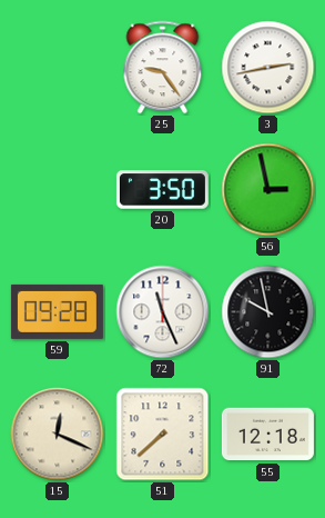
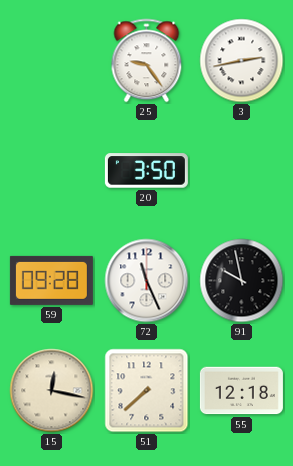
56: 2:58 -> none (268, 190)
15: 12:19 -> 12:17 (52, 391)
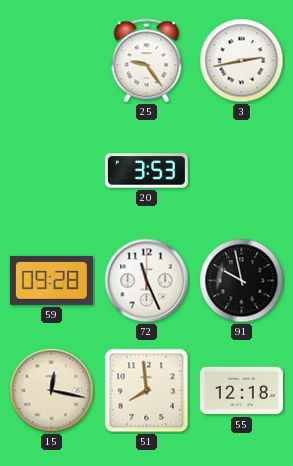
20: 3:50 -> 3:53 (146, 171)
51: 7:38 -> 7:59 (147, 391)
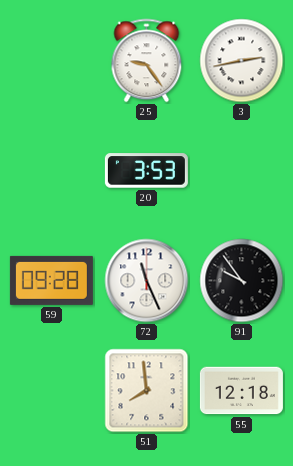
91: 9:58 -> 9:54 (242, 281)
15: 12:17 -> none (52, 391)
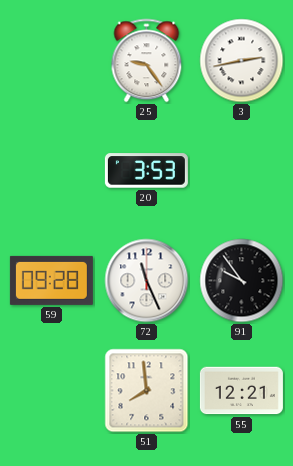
55: 12:18 -> 12:21 (241, 391)
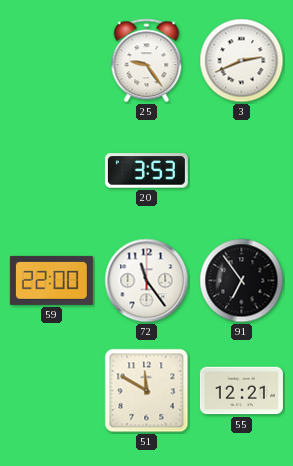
3: 2:43 -> 2:41 (242, 61)
59: 09:28 -> 22:00 (51, 280)
72: 11:26 -> 11:24 (147, 281)
91: 9:54 -> 6:54 (242, 281)
51: 7:59 -> 11:50 (147, 391)
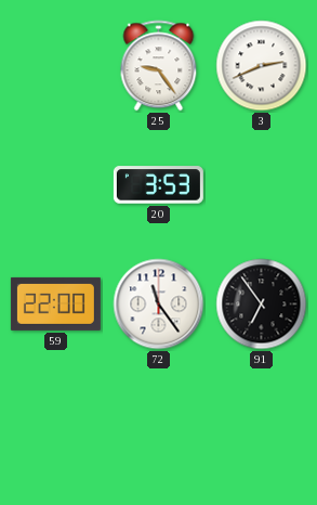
51: 11:50 -> none (147, 391)
55: 12:21 -> none (241, 391)
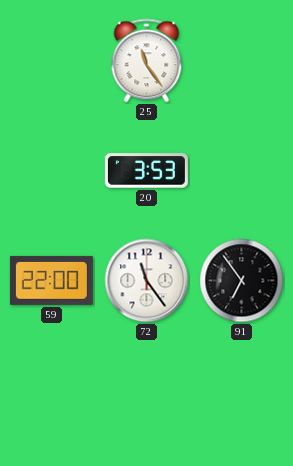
25: 9:24 -> 11:24 (147, 61)
3: 2:41 -> none (262, 66)
